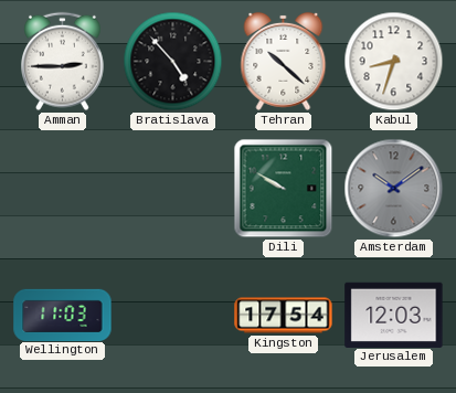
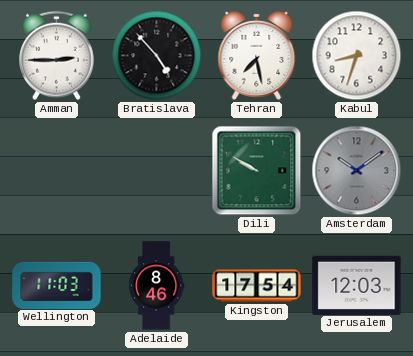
Tehran: 10:22 -> 7:28 (257, 55)
Adelaide: none -> 8:46 (156, 286)
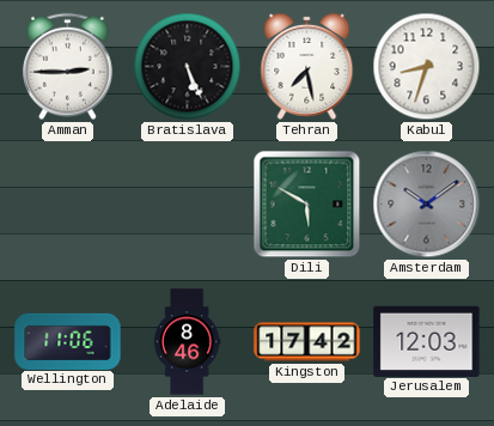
Bratislava: 4:53 -> 5:26 (188, 67)
Dili: 9:50 -> 5:50 (307, 205)
Wellington: 11:03 -> 11:06 (68, 341)
Kingston: 17:54 -> 17:42 (307, 342)
